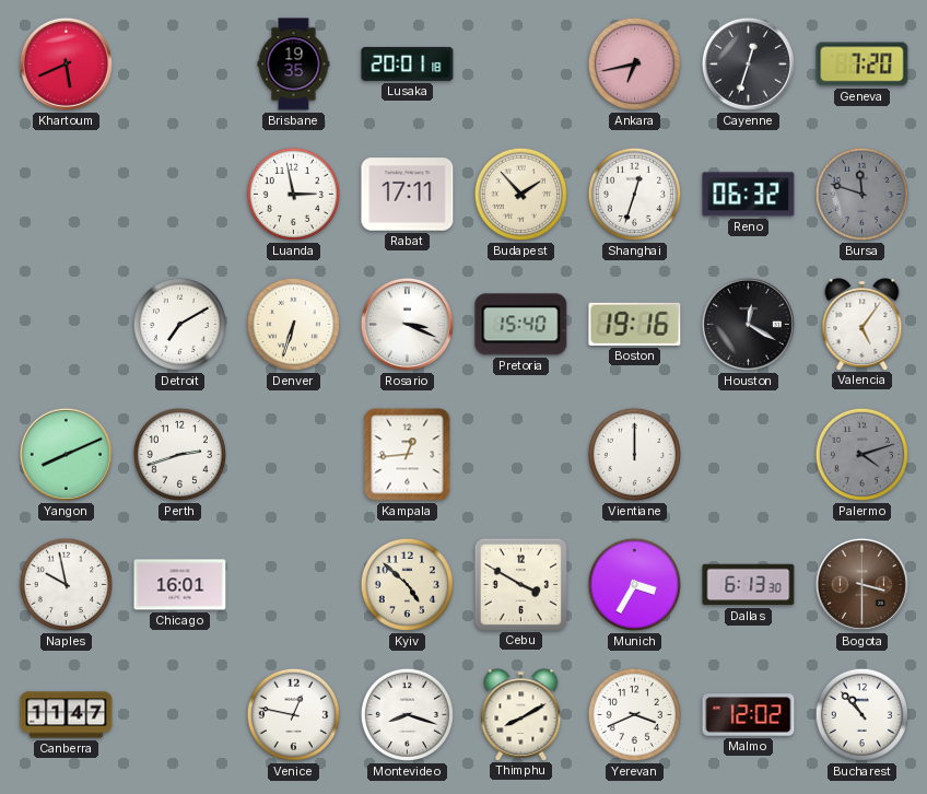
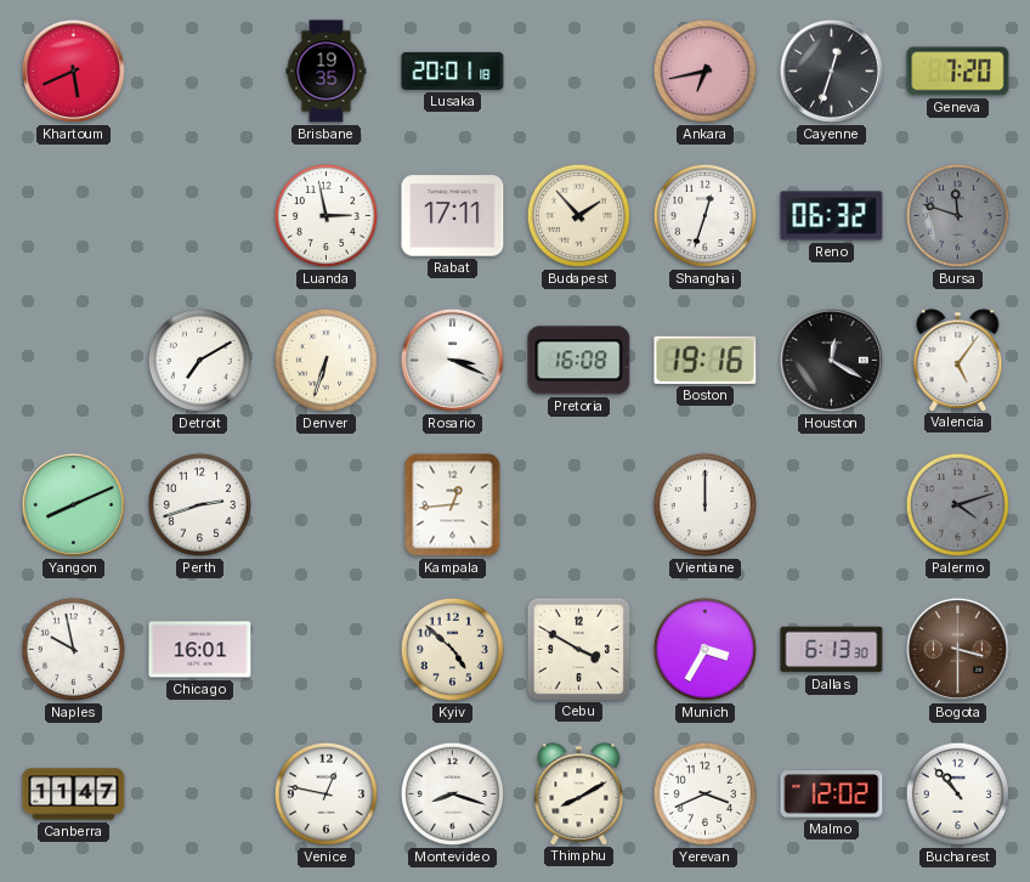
Pretoria: 15:40 -> 16:08 (579, 361)
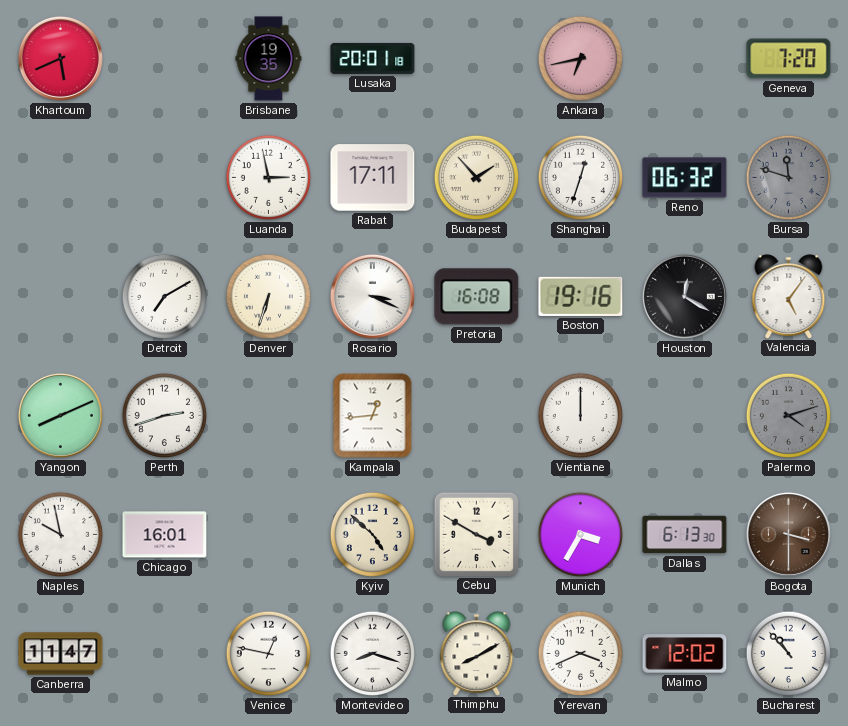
Cayenne: 12:33 -> none (831, 70)
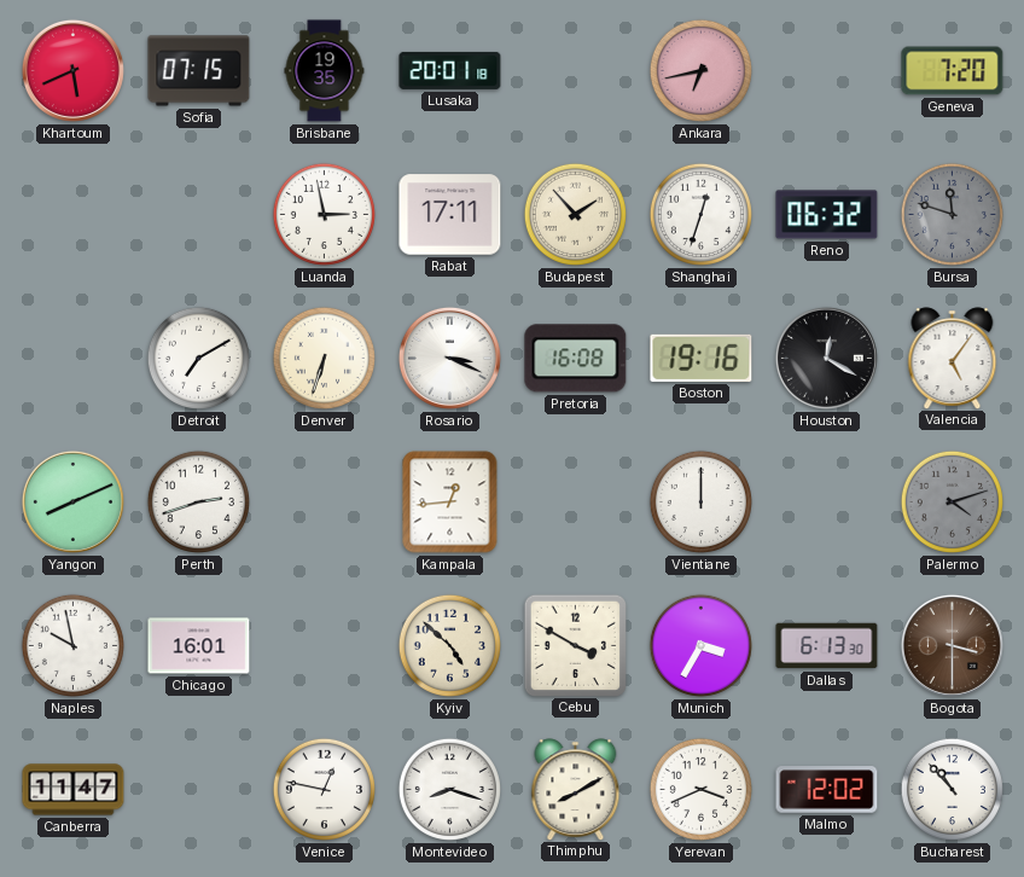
Sofia: none -> 07:15 (199, 71)
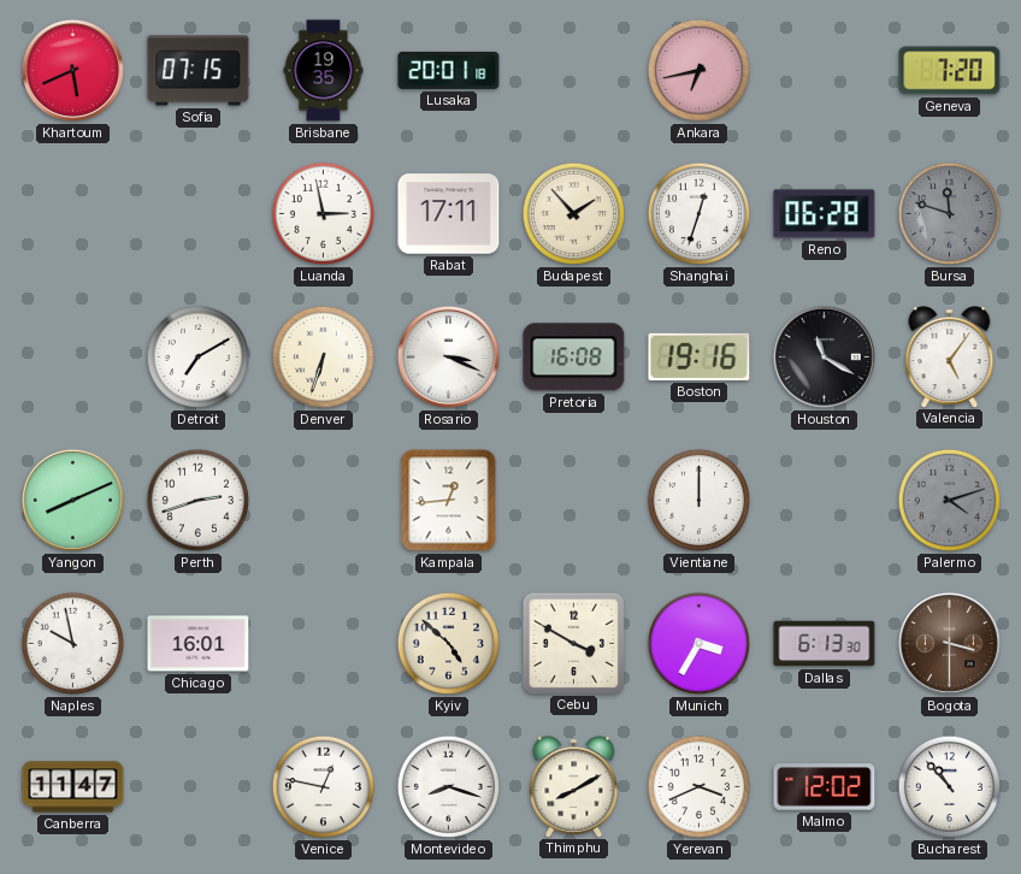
Reno: 06:32 -> 06:28 (825, 214)
Houston: 12:20 -> 11:20 (824, 356)
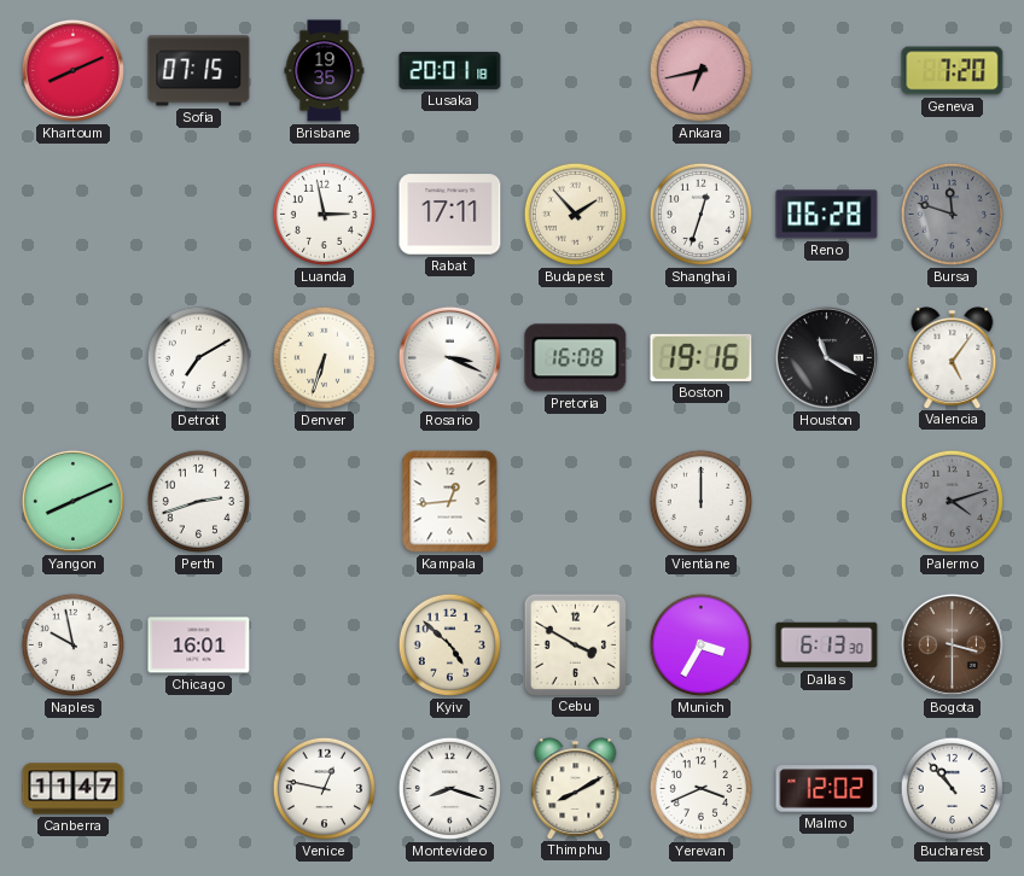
Khartoum: 5:41 -> 8:11 (72, 70)
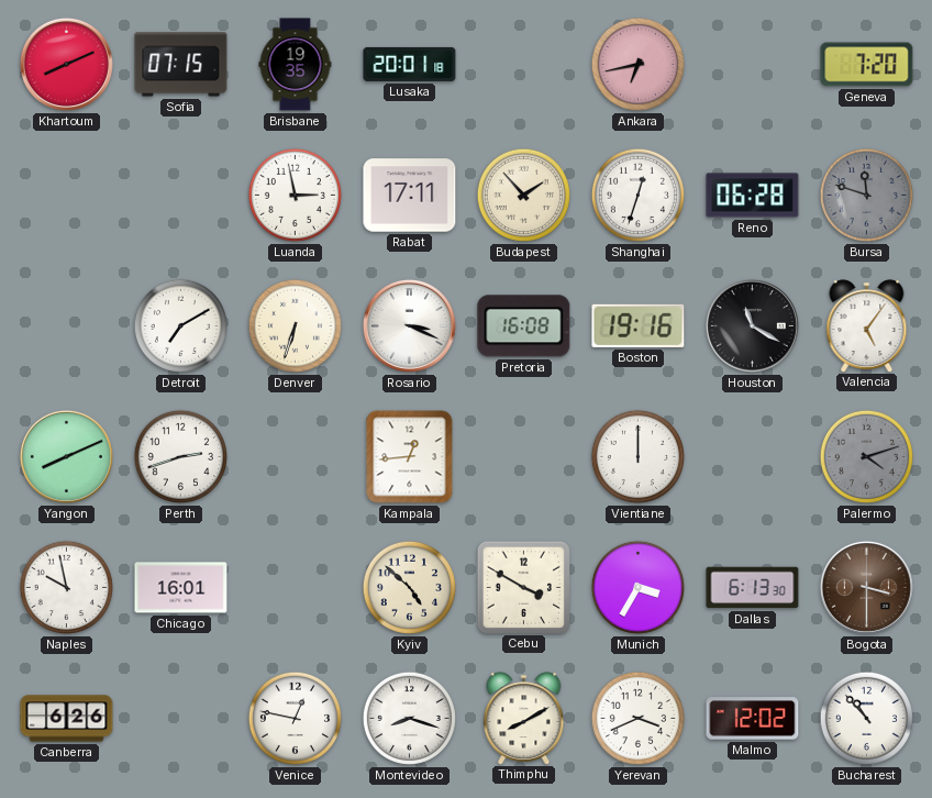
Canberra: 11:47 -> 6:26 (67, 719)
